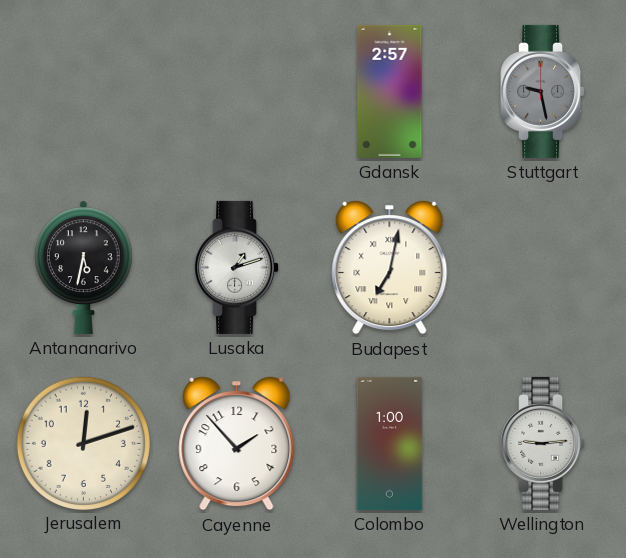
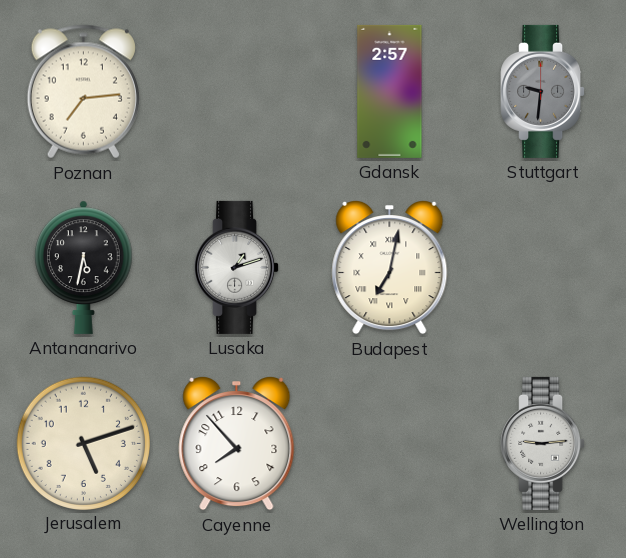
Poznan: none -> 7:14 (83, 92)
Stuttgart: 9:28 -> 9:31 (543, 91)
Jerusalem: 12:12 -> 5:12 (83, 443)
Cayenne: 1:53 -> 7:53 (237, 444)
Colombo: 1:00 -> none (390, 443)
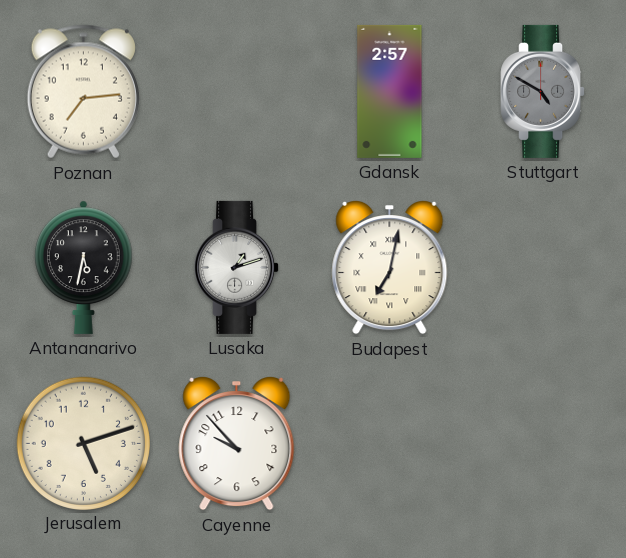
Stuttgart: 9:31 -> 4:50 (543, 91)
Cayenne: 7:53 -> 9:53 (237, 444)
Wellington: 9:14 -> none (543, 443)
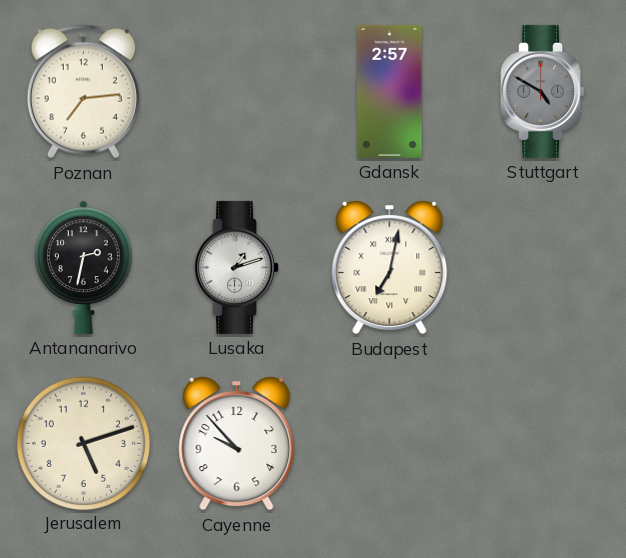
Antananarivo: 5:32 -> 2:32 (84, 267)
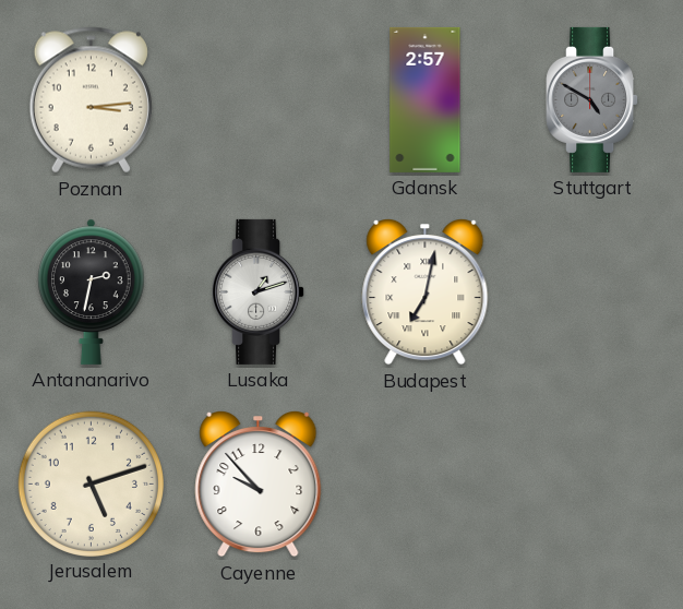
Poznan: 7:14 -> 3:14 (91, 100)
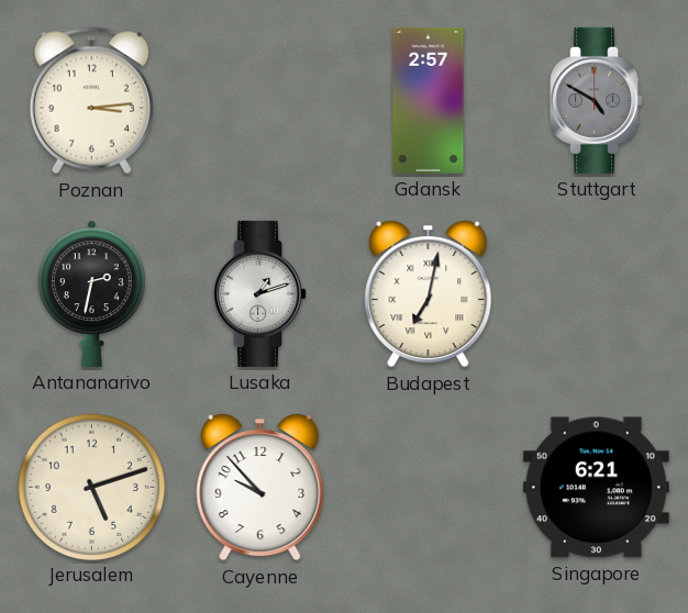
Singapore: none -> 6:21 (596, 488)
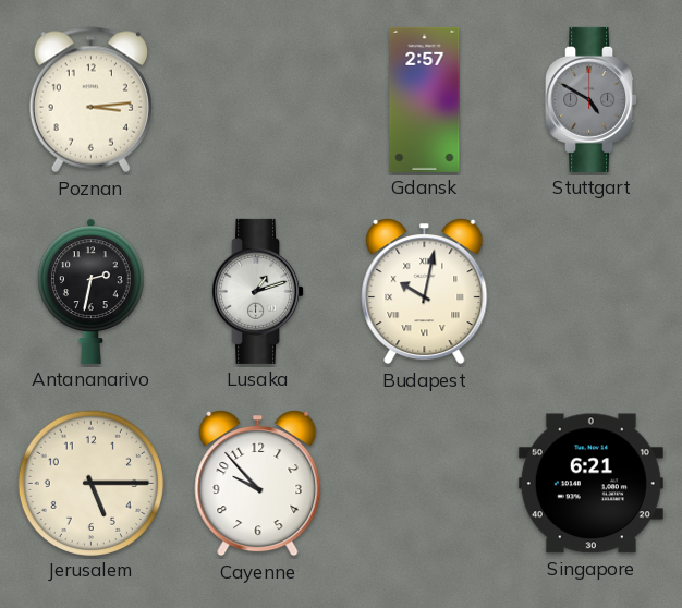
Budapest: 7:02 -> 10:02 (425, 292)
Jerusalem: 5:12 -> 5:15 (90, 483)
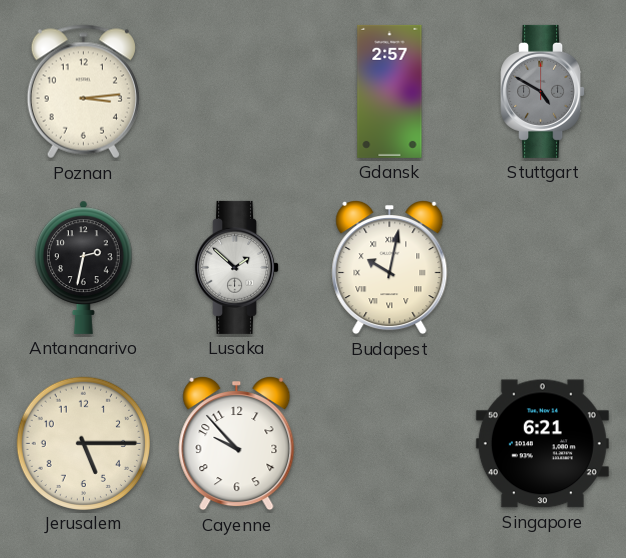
Lusaka: 1:12 -> 1:52 (237, 267)
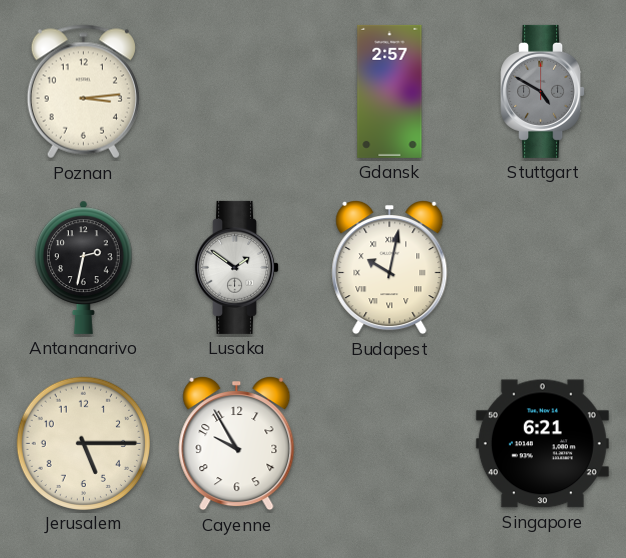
Lusaka: 1:52 -> 1:51 (237, 267)
Cayenne: 9:53 -> 9:55 (237, 444)
